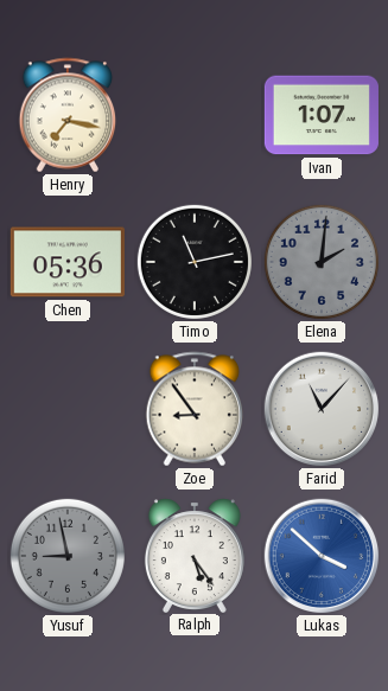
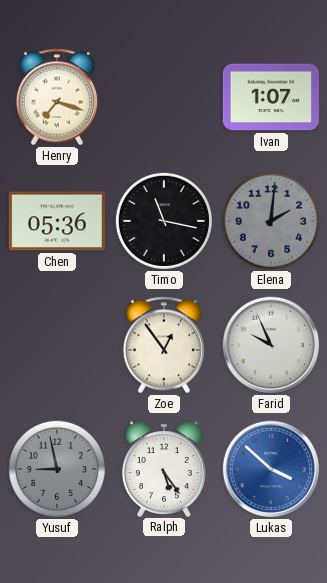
Henry: 7:17 -> 7:18 (57, 97)
Timo: 11:13 -> 11:17 (164, 221)
Zoe: 8:54 -> 12:54 (164, 345)
Farid: 11:07 -> 9:56 (271, 345)
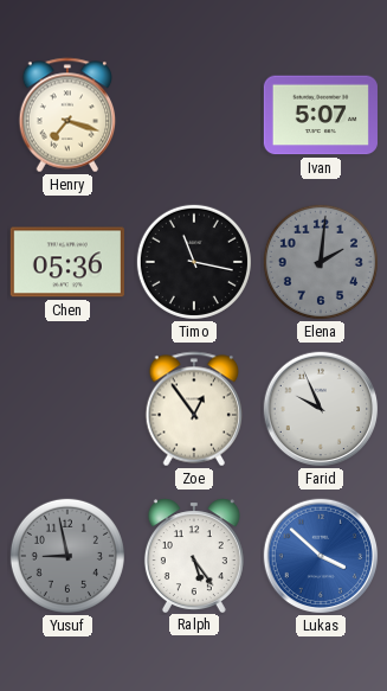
Ivan: 1:07 -> 5:07 (321, 115)
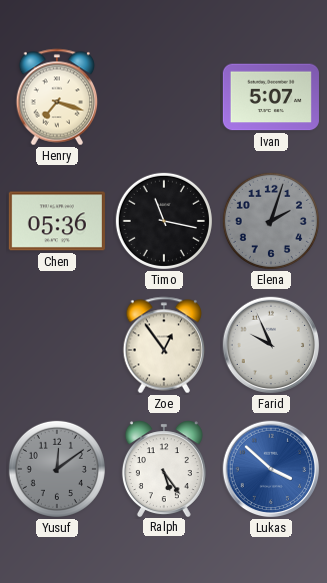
Elena: 2:01 -> 2:03 (271, 221)
Yusuf: 8:58 -> 12:09 (57, 469)
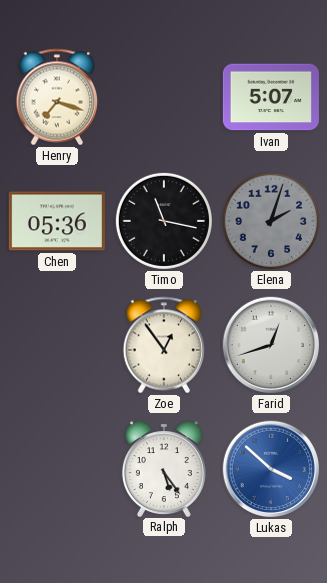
Farid: 9:56 -> 12:42 (271, 345)
Yusuf: 12:09 -> none (57, 469)
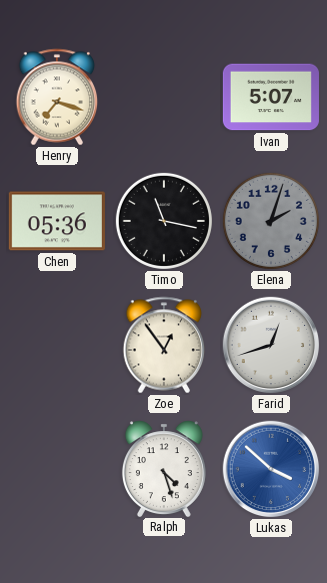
Ralph: 5:24 -> 4:27 (164, 468)
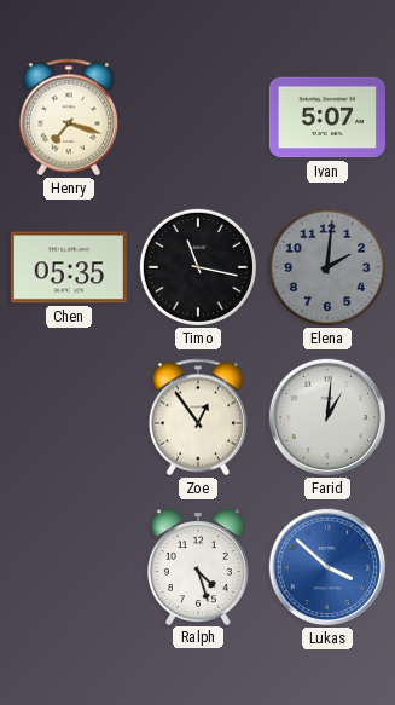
Chen: 05:36 -> 05:35 (69, 267)
Elena: 2:03 -> 2:01 (327, 267)
Farid: 12:42 -> 1:01 (327, 417)
